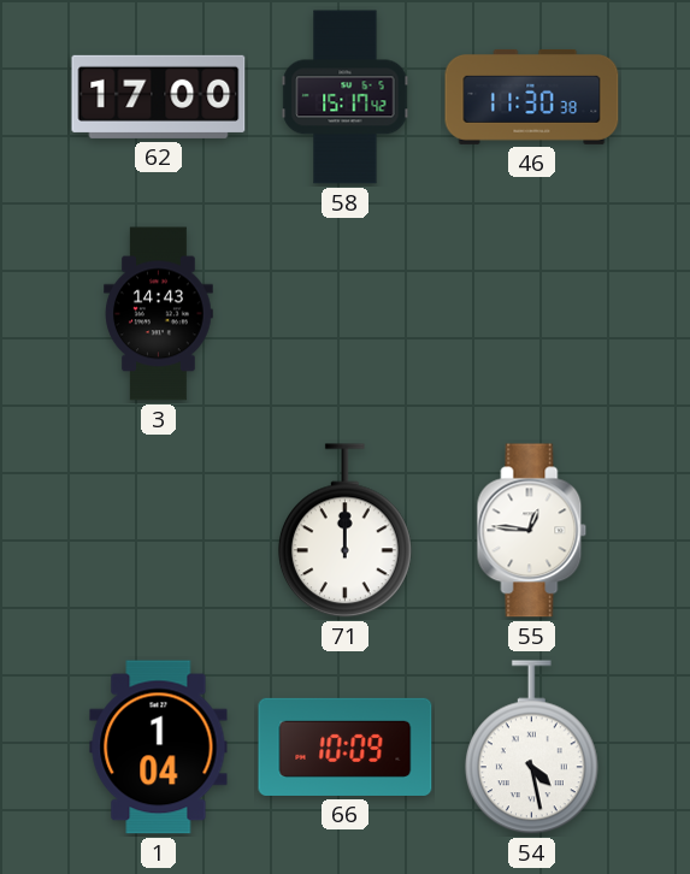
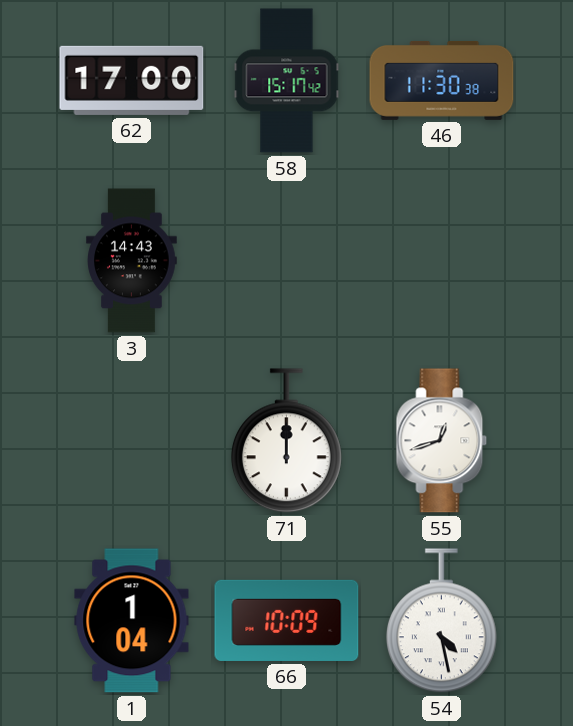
55: 12:46 -> 12:42 (442, 441)
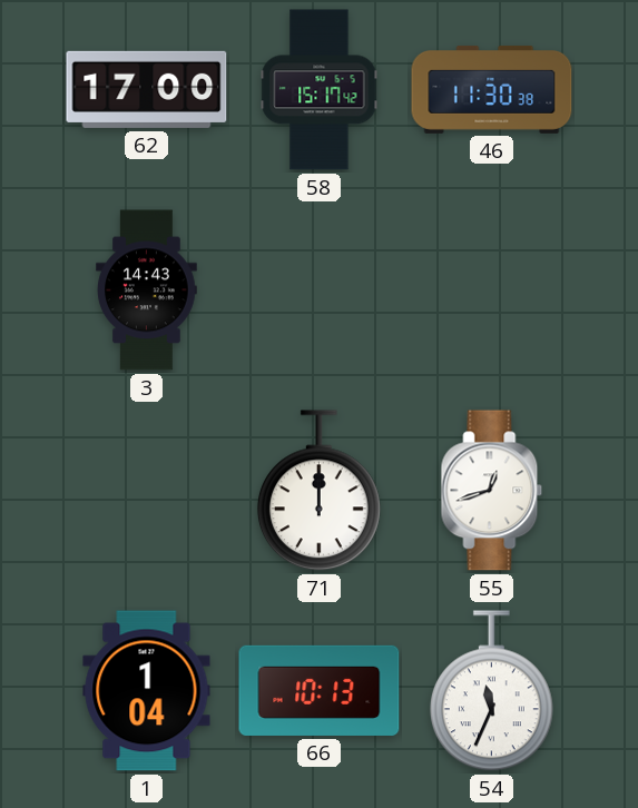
66: 10:09 -> 10:13 (320, 690)
54: 4:28 -> 11:34 (491, 691)
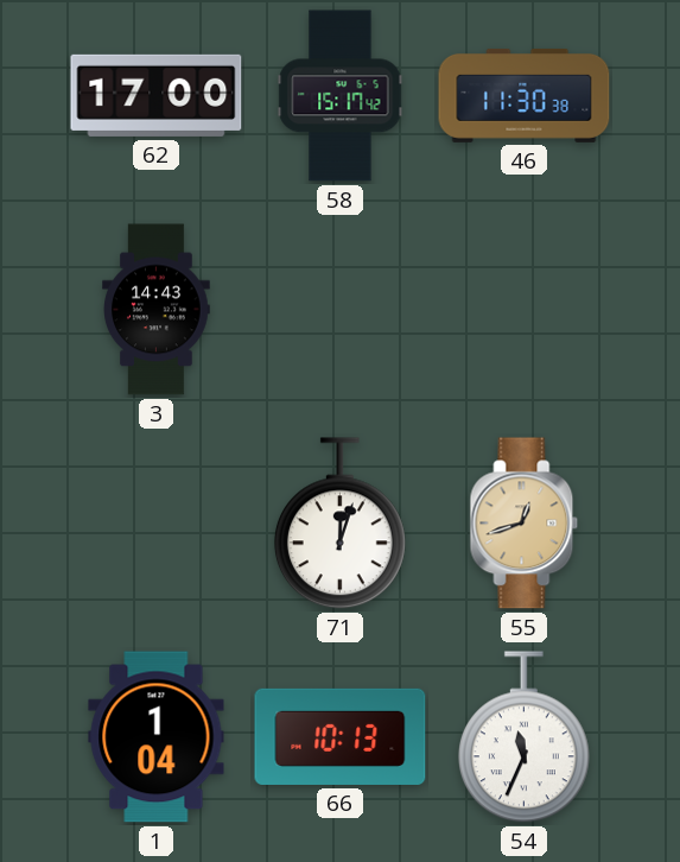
71: 12:00 -> 12:03 (339, 524)
55 dial: white -> champagne (525, 524)
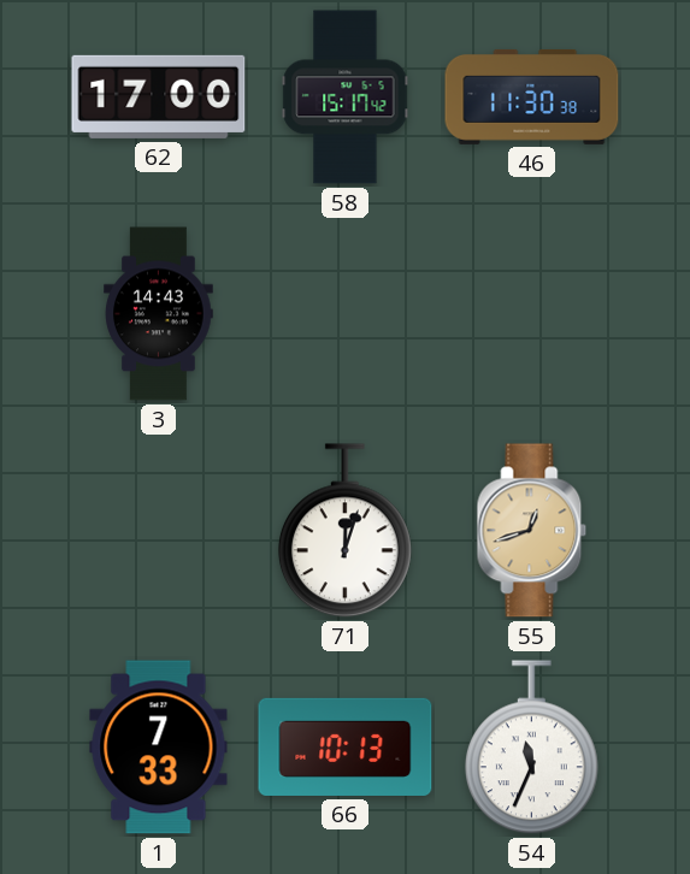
1: 1:04 -> 7:33 (159, 748)
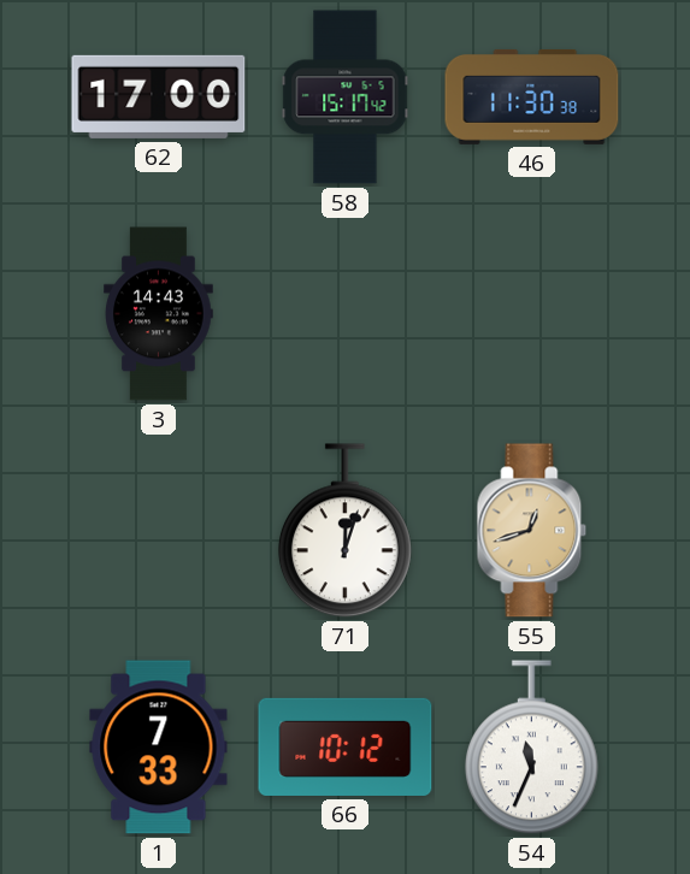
66: 10:13 -> 10:12 (346, 746)
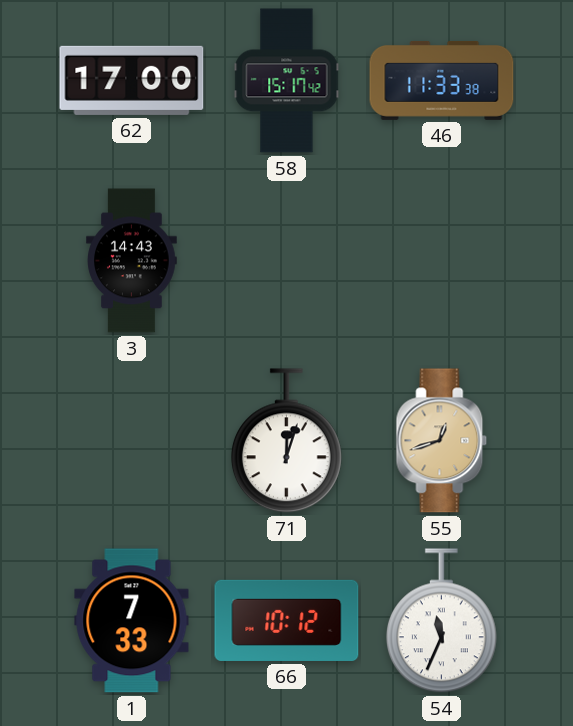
46: 11:30 -> 11:33 (442, 80)
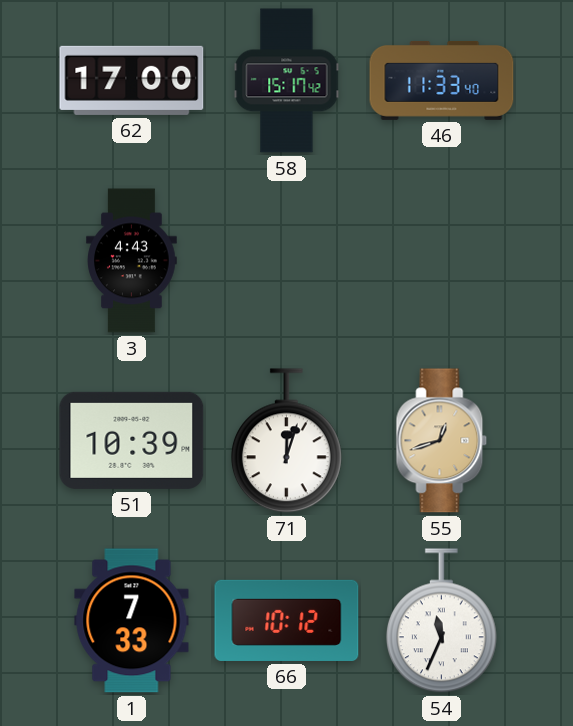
46: 11:33:38 -> 11:33:40 (442, 80)
3: 14:43 -> 4:43 (132, 261)
51: none -> 10:39 (132, 440)
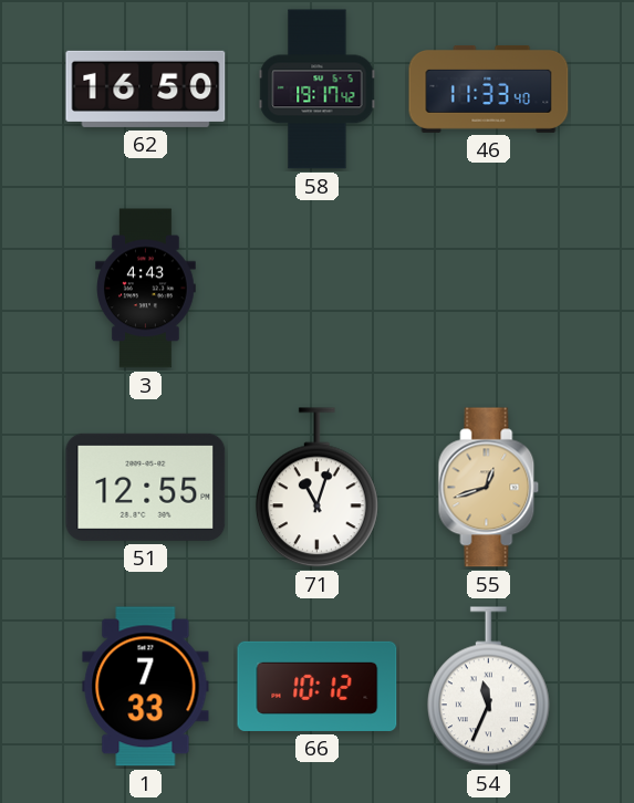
62: 17:00 -> 16:50 (146, 88)
58: 15:17 -> 19:17 (318, 90)
51: 10:39 -> 12:55 (146, 487)
71: 12:03 -> 11:03 (316, 488)
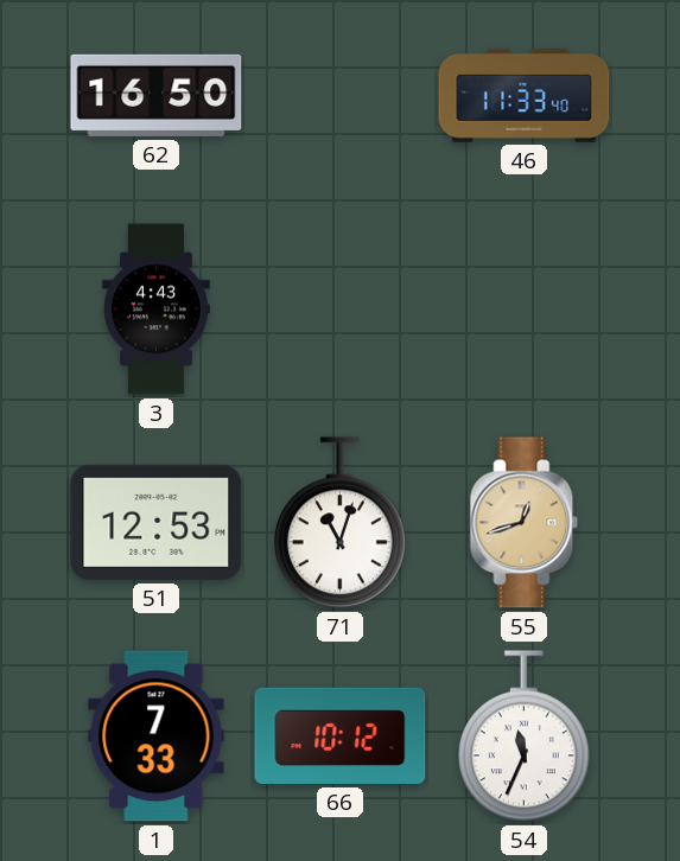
58: 19:17 -> none (318, 90)
51: 12:55 -> 12:53 (157, 522)
